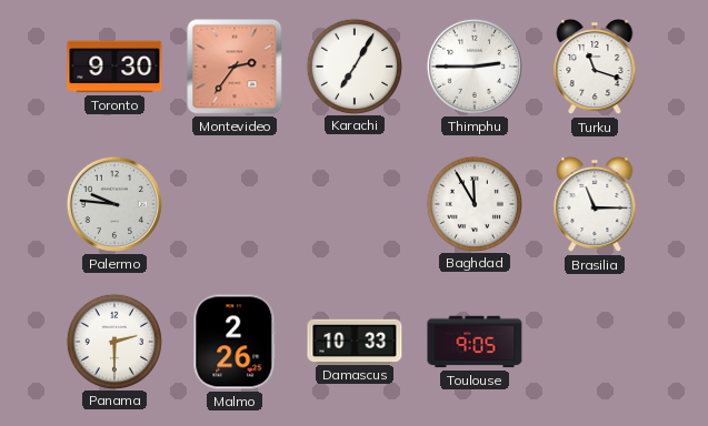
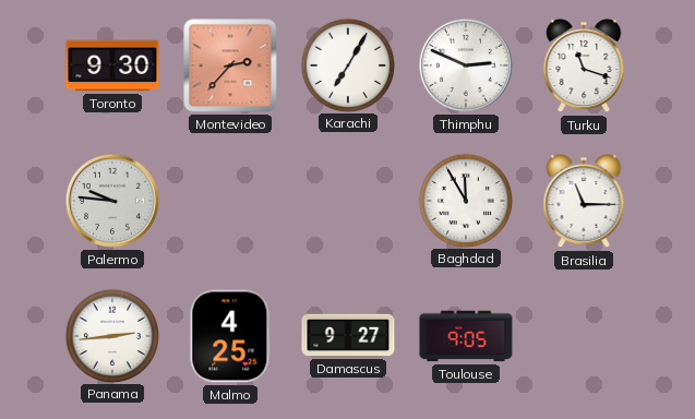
Montevideo: 2:36 -> 2:37 (230, 65)
Thimphu: 2:45 -> 2:49 (466, 65)
Panama: 2:30 -> 2:44 (111, 335)
Malmo: 2:26 -> 4:25 (230, 336)
Damascus: 10:33 -> 9:27 (348, 335)
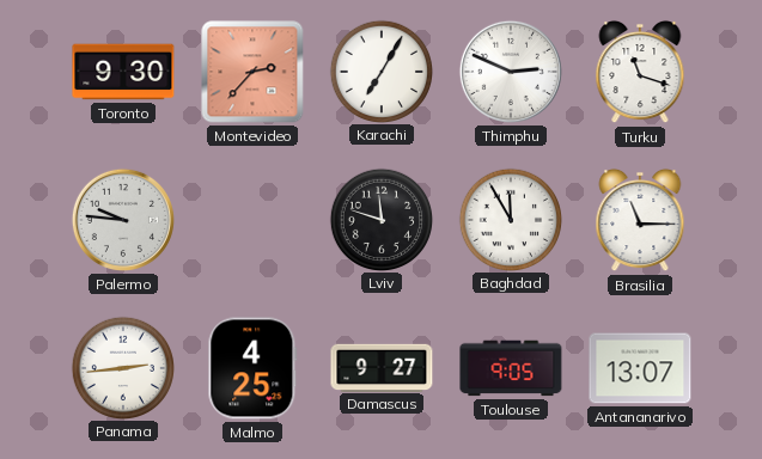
Lviv: none -> 11:48 (380, 219)
Antananarivo: none -> 13:07 (640, 368)
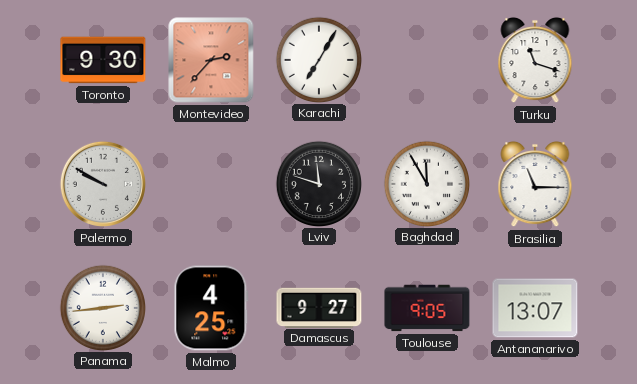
Thimphu: 2:49 -> none (511, 72)
Palermo: 9:46 -> 9:50 (103, 184)
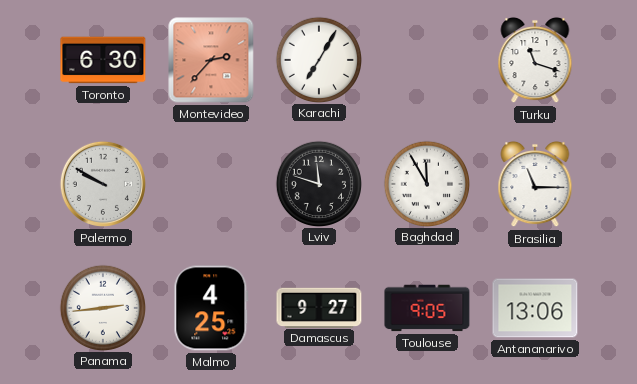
Toronto: 9:30 -> 6:30 (103, 60)
Antananarivo: 13:07 -> 13:06 (535, 308)
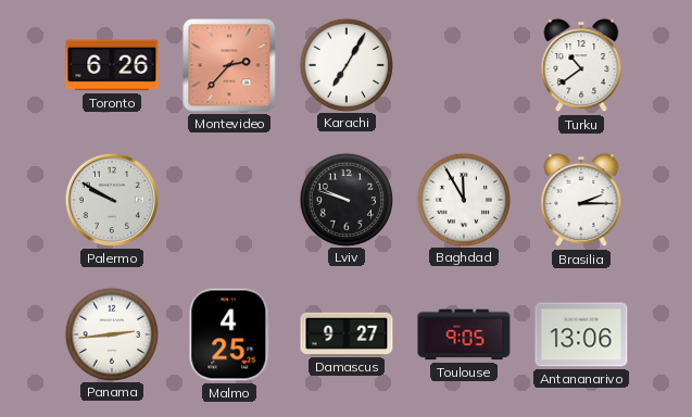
Toronto: 6:30 -> 6:26 (112, 65)
Turku: 11:18 -> 10:39 (581, 65)
Lviv: 11:48 -> 9:48 (345, 199)
Brasilia: 11:15 -> 2:15 (581, 200)
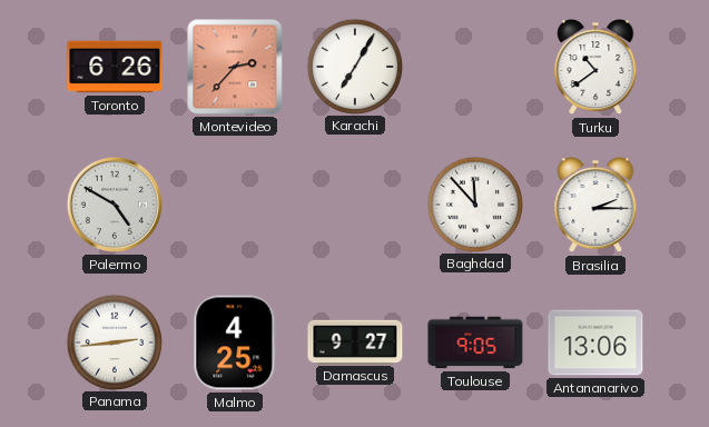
Palermo: 9:50 -> 4:50 (115, 205)
Lviv: 9:48 -> none (345, 199)
Baghdad: 11:55 -> 11:53 (474, 203)
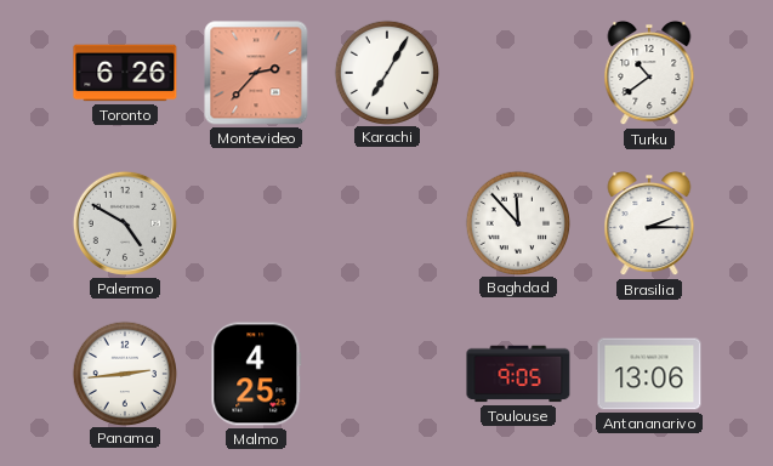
Damascus: 9:27 -> none (355, 341)
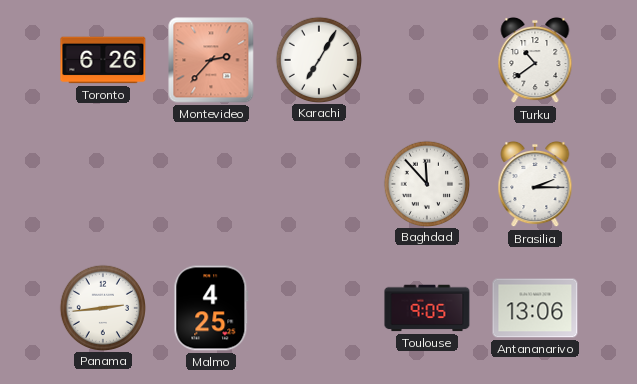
Palermo: 4:50 -> none (125, 223)
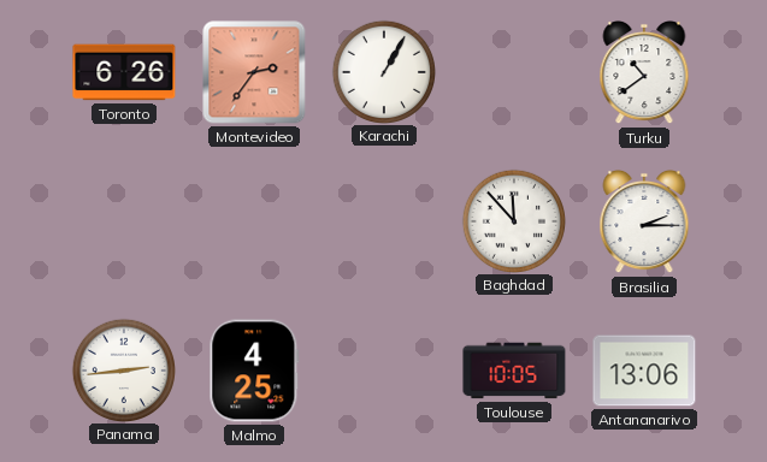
Montevideo: 2:37 -> 2:36 (254, 72)
Karachi: 7:05 -> 1:05 (383, 71)
Toulouse: 9:05 -> 10:05 (514, 371)
